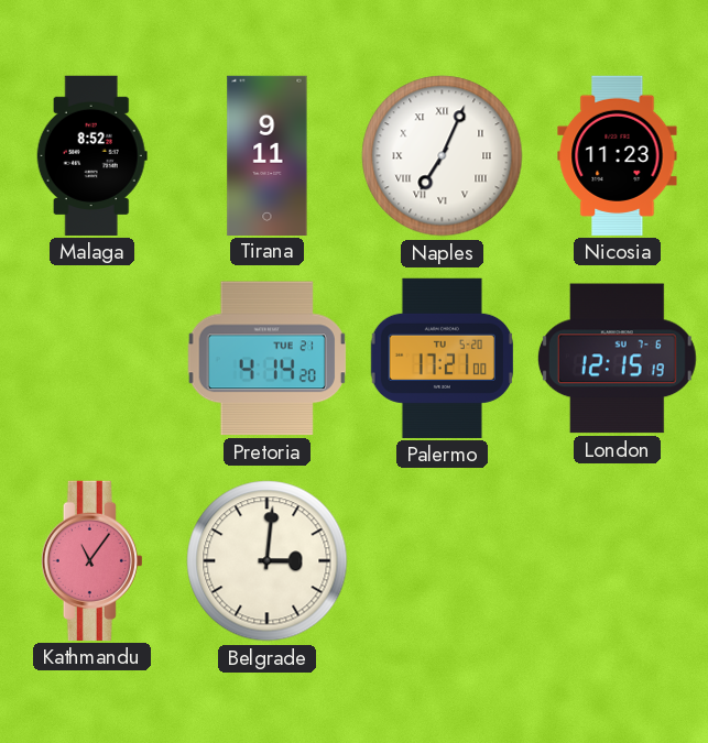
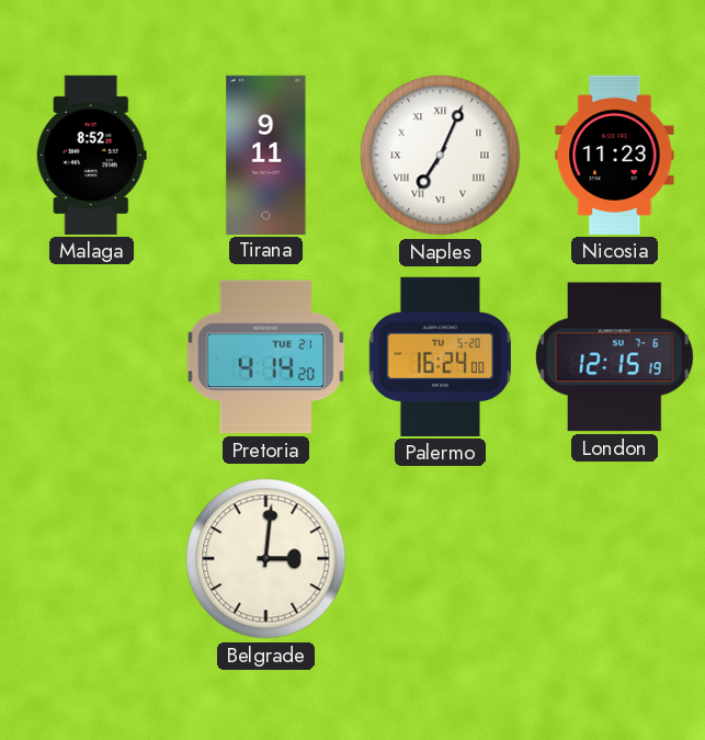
Palermo: 17:21 -> 16:24 (440, 356)
Kathmandu: 11:06 -> none (91, 560)
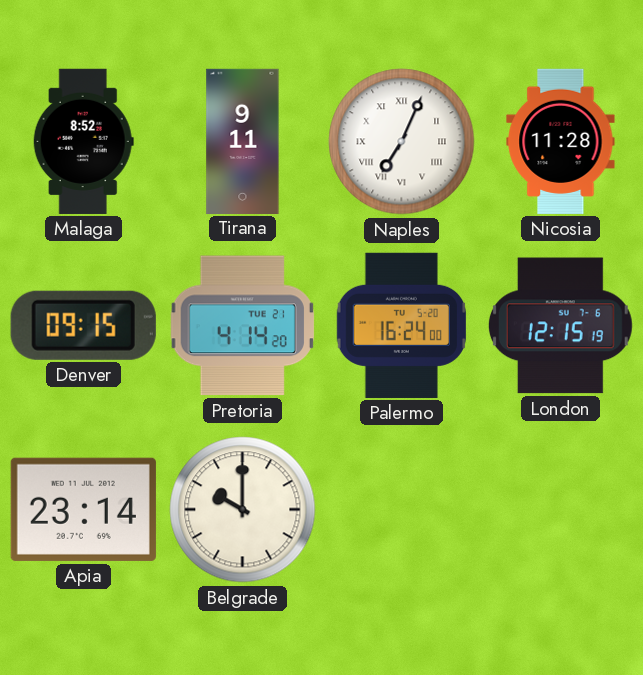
Nicosia: 11:23 -> 11:28 (561, 141)
Denver: none -> 09:15 (83, 325)
Apia: none -> 23:14 (83, 509)
Belgrade: 3:01 -> 10:00 (243, 510)
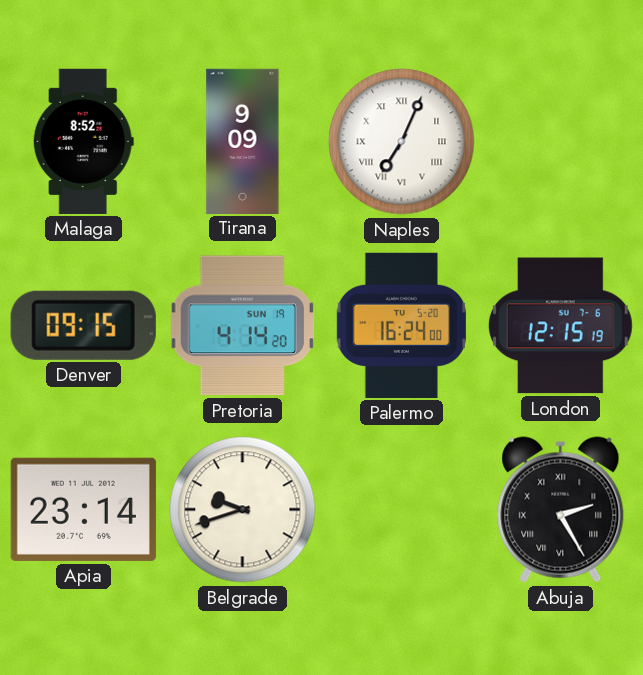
Tirana: 9:11 -> 9:09 (243, 141)
Nicosia: 11:28 -> none (561, 141)
Pretoria date: TUE 21 -> SUN 19 (242, 326)
Belgrade: 10:00 -> 9:42 (243, 510)
Abuja: none -> 2:25 (561, 510)
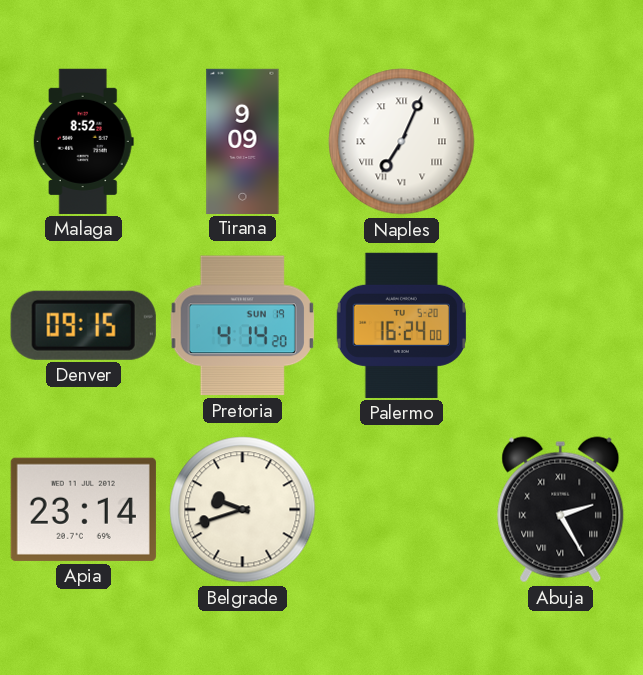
London: 12:15 -> none (560, 326)
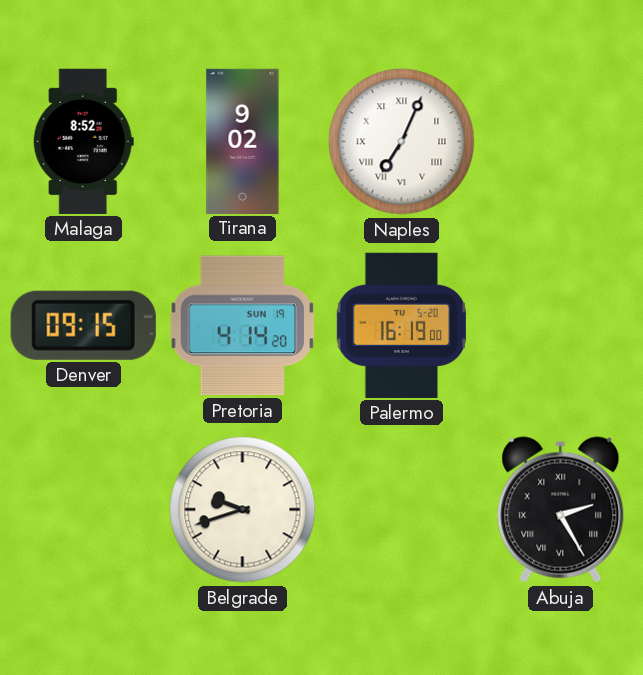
Tirana: 9:09 -> 9:02 (243, 141)
Palermo: 16:24 -> 16:19 (401, 325)
Apia: 23:14 -> none (83, 509)
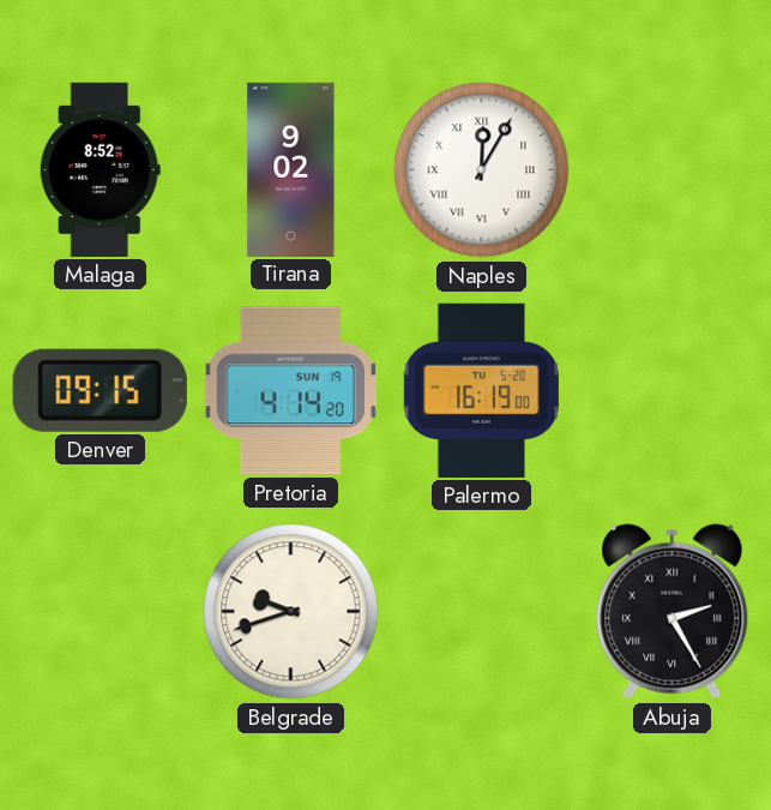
Naples: 7:04 -> 12:05 (482, 170)
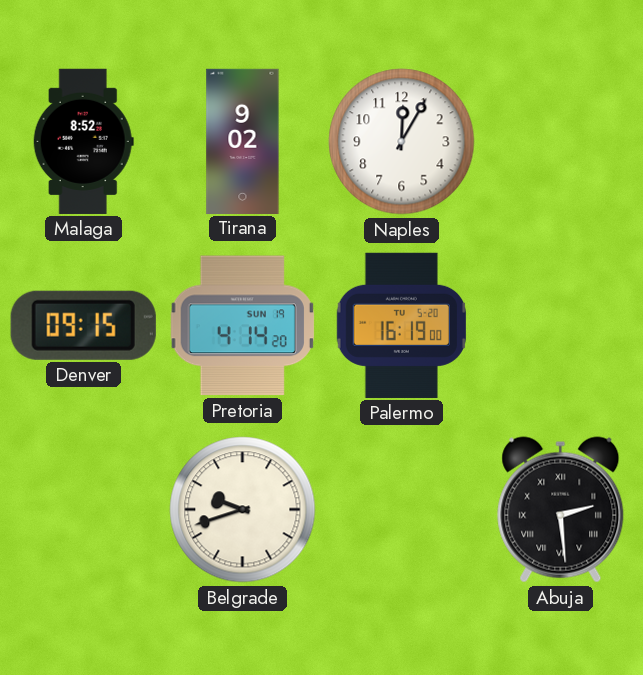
Naples numerals: Roman -> Arabic (402, 142)
Abuja: 2:25 -> 2:29 (561, 510)
